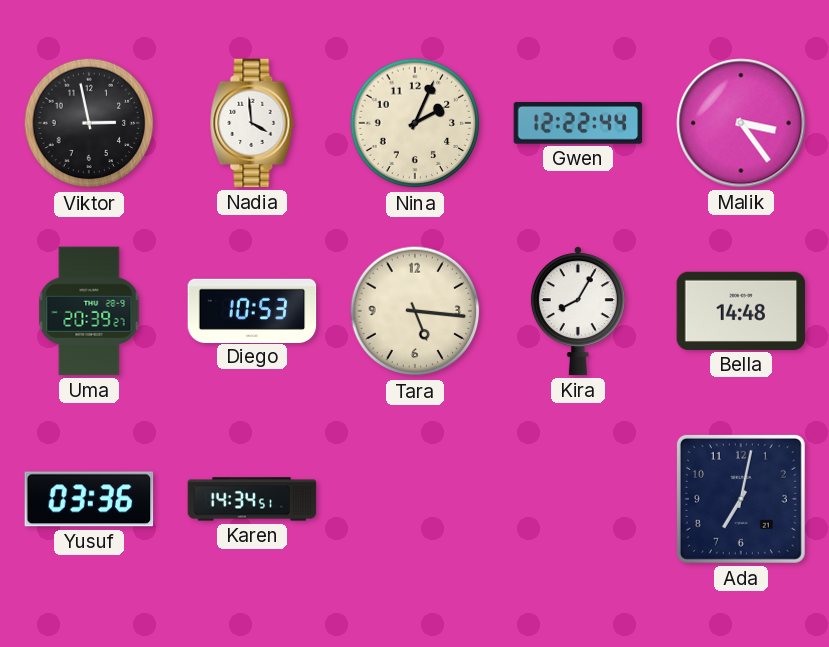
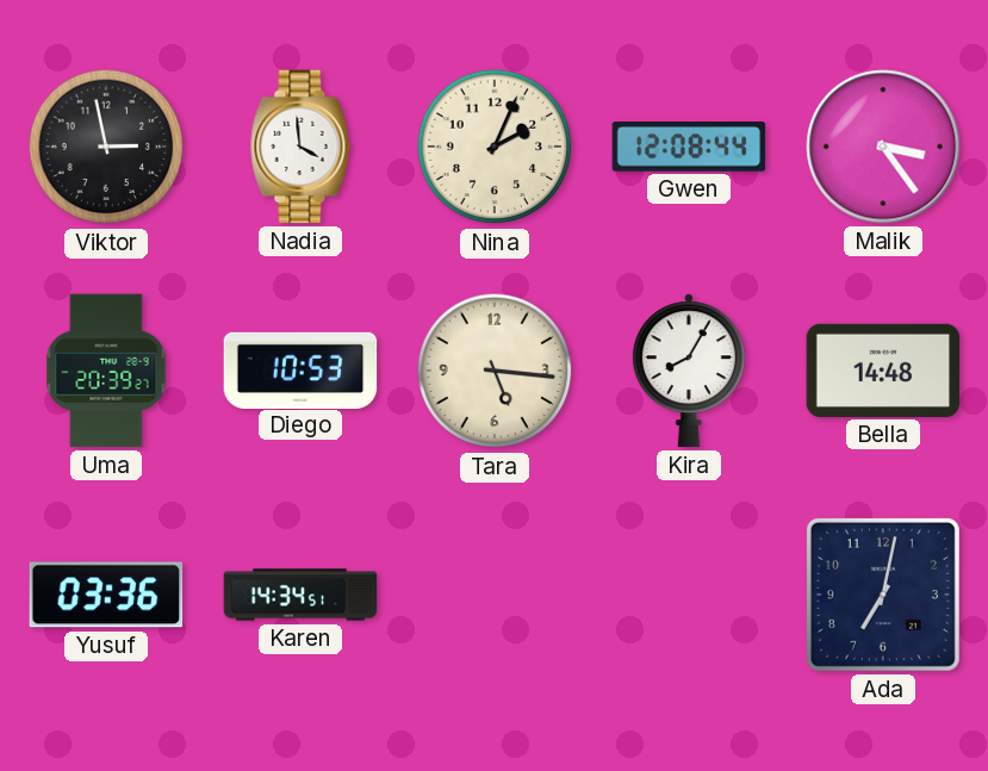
Gwen: 12:22 -> 12:08 (689, 147)
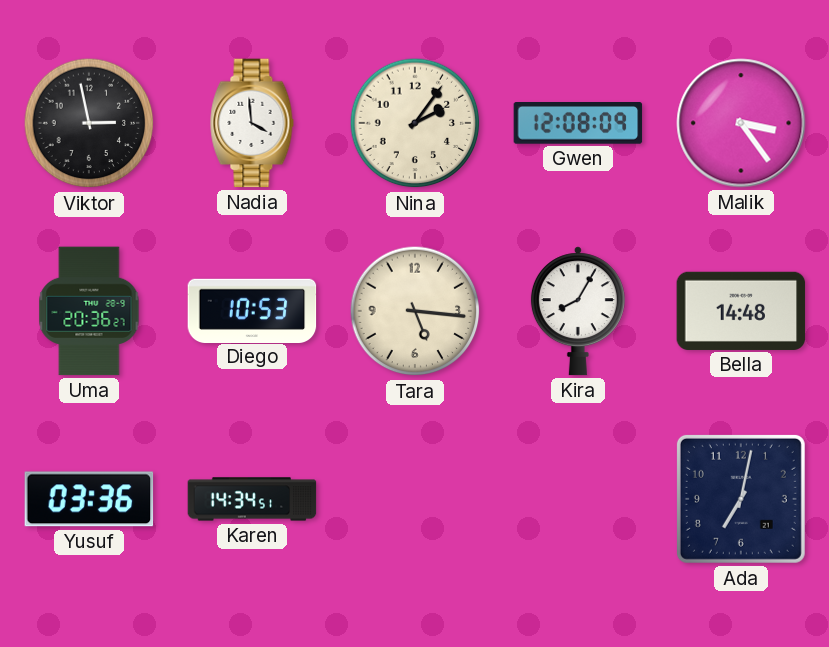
Nina: 2:04 -> 2:06 (415, 123)
Gwen: 12:08:44 -> 12:08:09 (578, 123)
Uma: 20:39 -> 20:36 (89, 311)
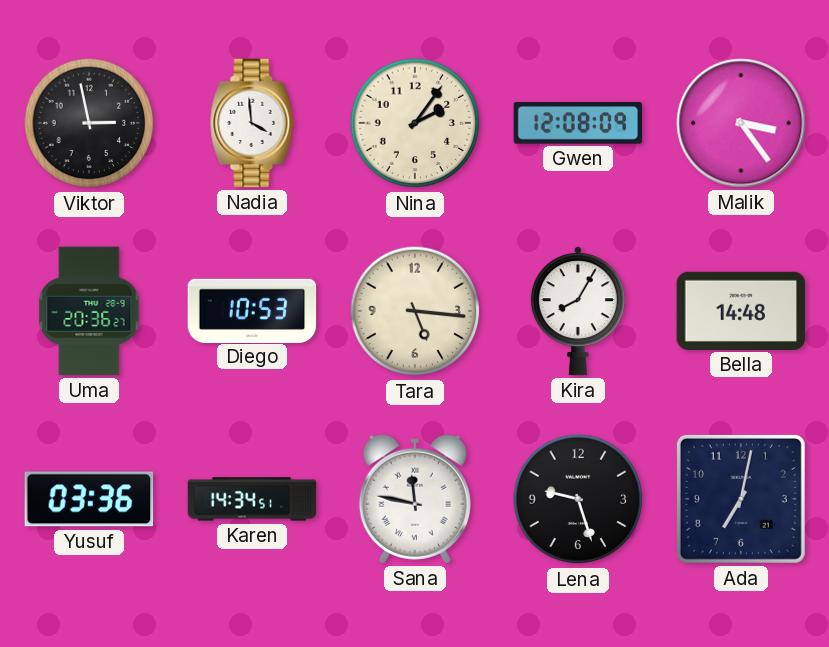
Sana: none -> 11:47 (415, 499)
Lena: none -> 9:27 (578, 499)
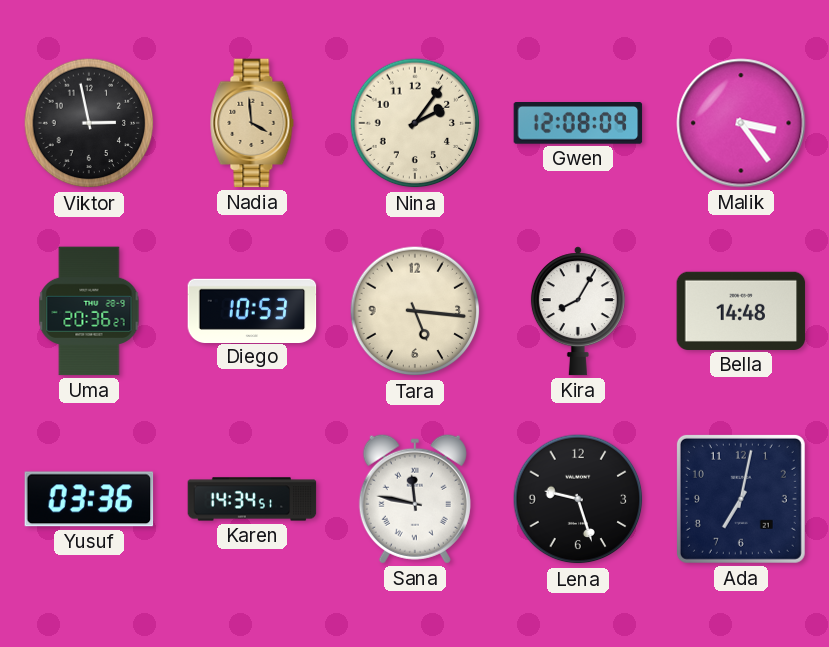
Nadia dial: white -> champagne (252, 123)
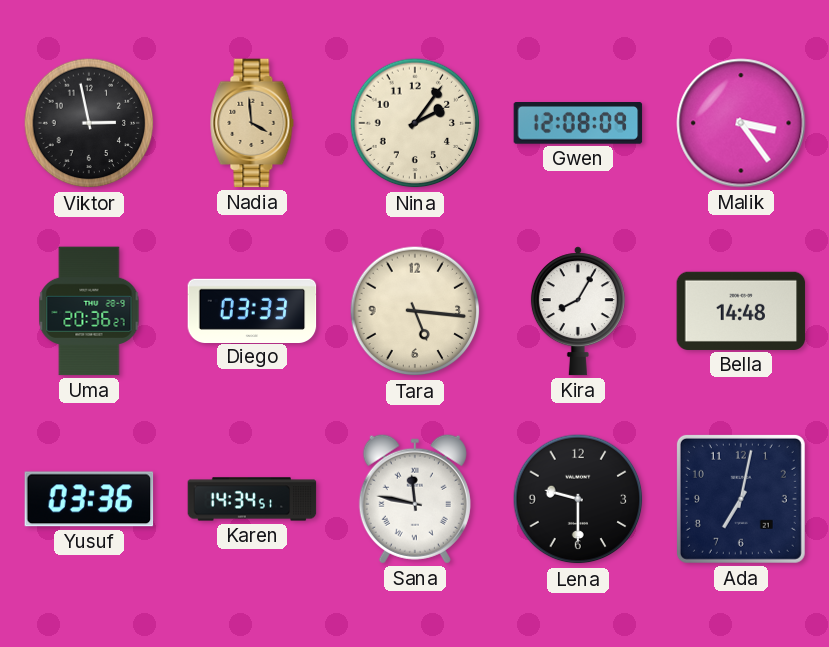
Diego: 10:53 -> 03:33 (252, 310)
Lena: 9:27 -> 9:30 (578, 499)
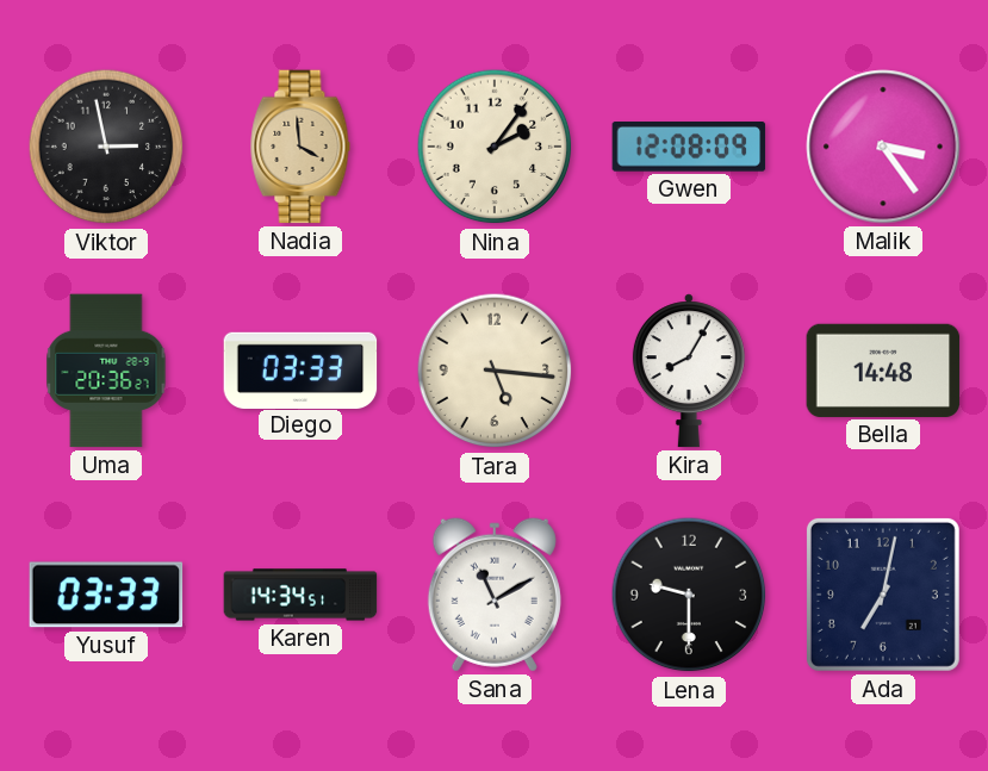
Yusuf: 03:36 -> 03:33 (106, 595)
Sana: 11:47 -> 11:10 (495, 595)
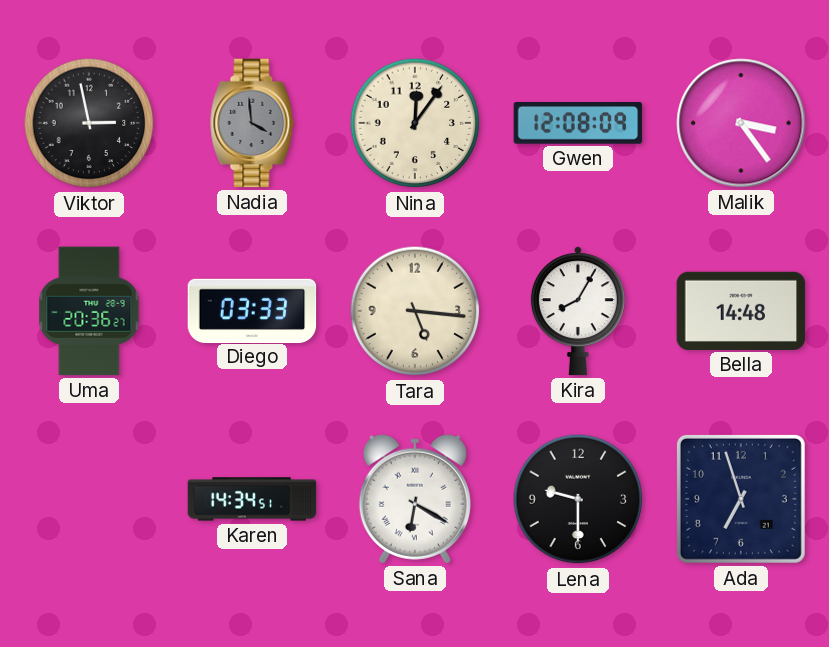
Nadia dial: champagne -> grey (252, 123)
Nina: 2:06 -> 12:06 (415, 123)
Yusuf: 03:33 -> none (106, 595)
Sana: 11:10 -> 6:20 (415, 499)
Ada: 7:02 -> 6:57 (741, 499)
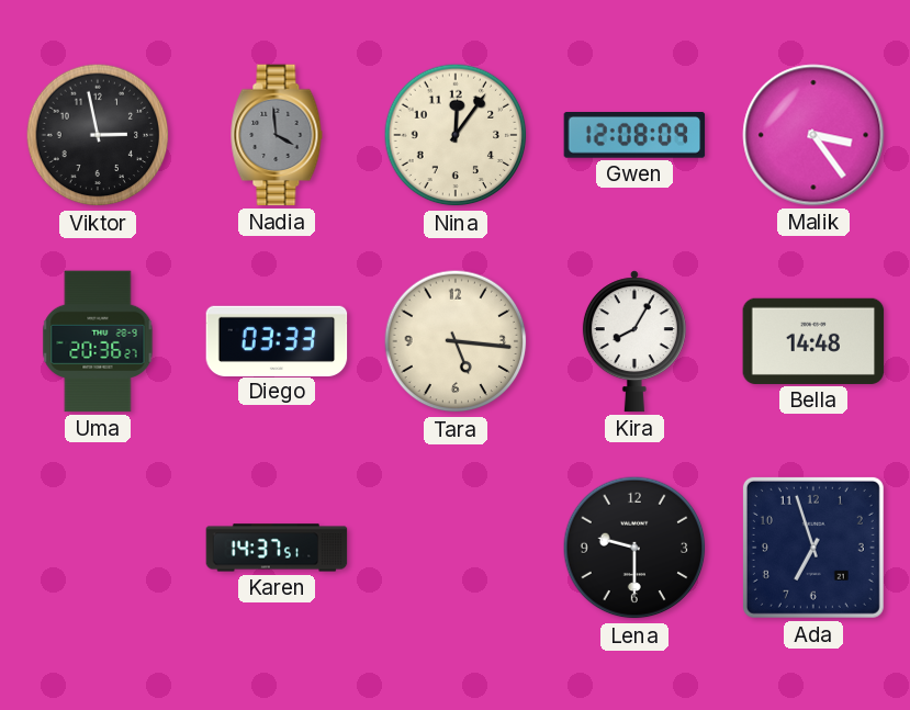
Karen: 14:34 -> 14:37 (277, 548)
Sana: 6:20 -> none (415, 499)
